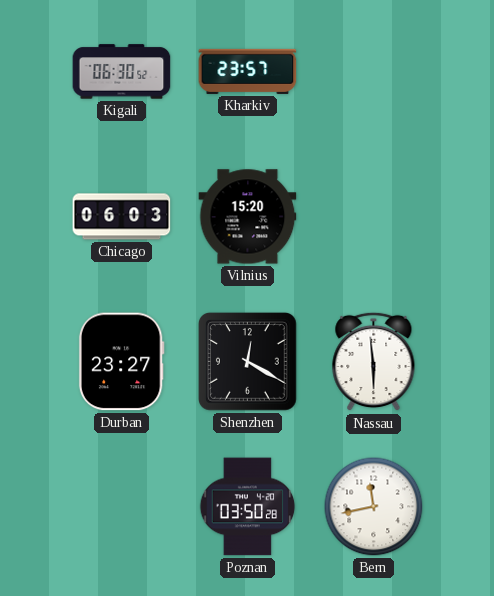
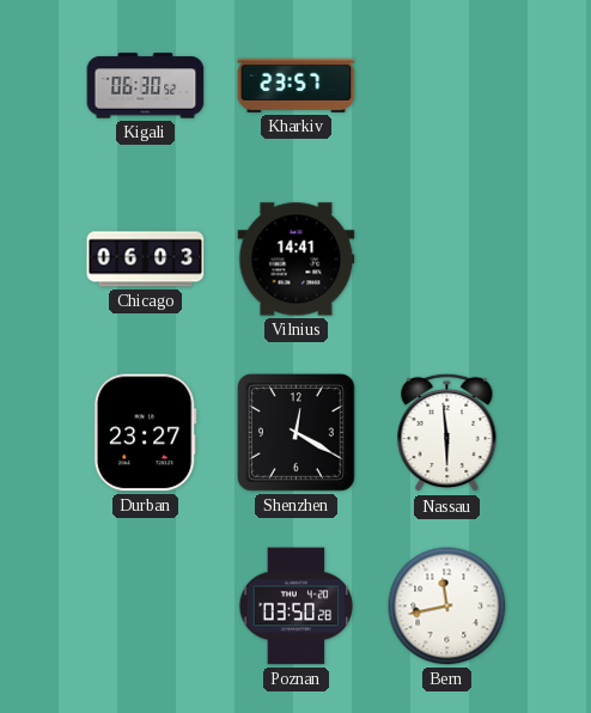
Vilnius: 15:20 -> 14:41 (297, 260)
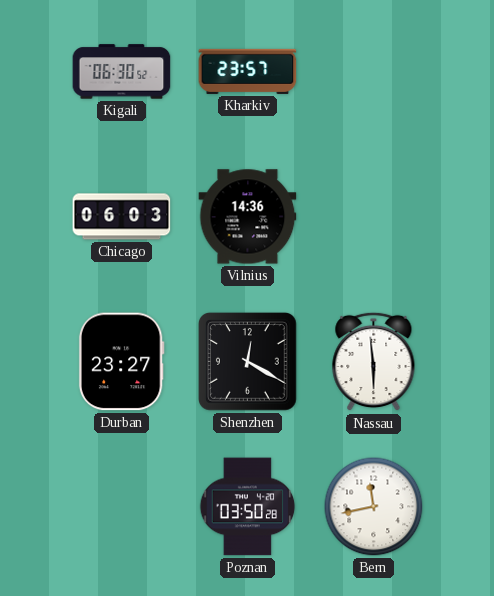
Vilnius: 14:41 -> 14:36 (248, 217)
